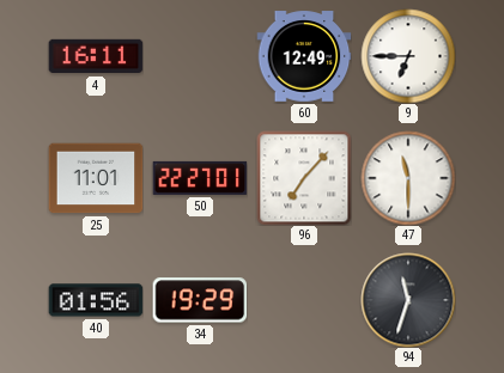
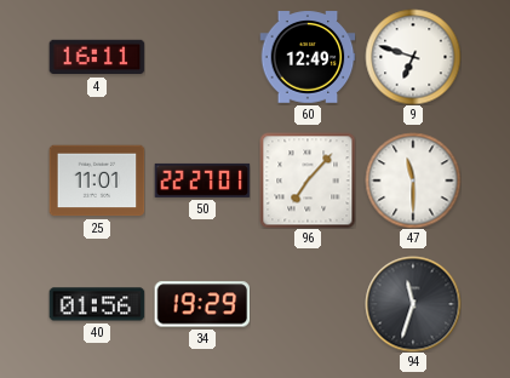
9: 6:45 -> 6:48 (413, 57)
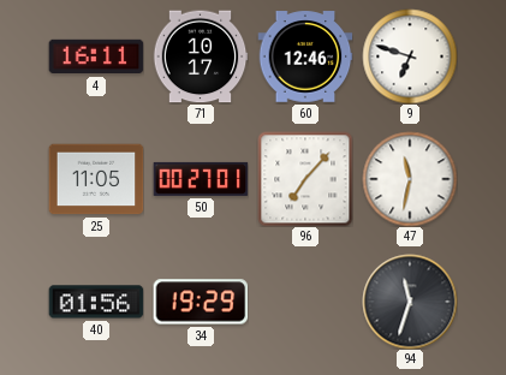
71: none -> 10:17 (201, 56)
60: 12:49 -> 12:46 (305, 56)
25: 11:01 -> 11:05 (96, 179)
50: 22:27 -> 00:27 (201, 179)
47: 11:30 -> 11:32 (410, 179)
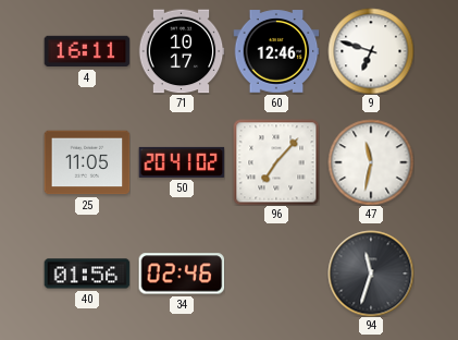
50: 00:27 -> 20:41 (182, 162)
34: 19:29 -> 02:46 (182, 274)
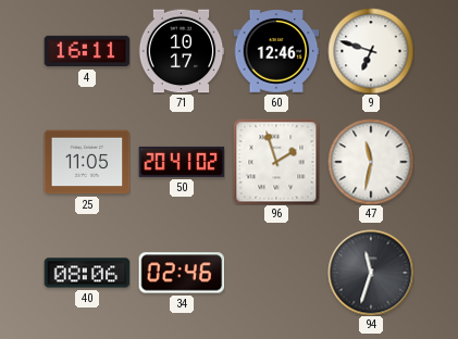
96: 7:07 -> 1:57 (276, 162)
40: 01:56 -> 08:06 (87, 273)
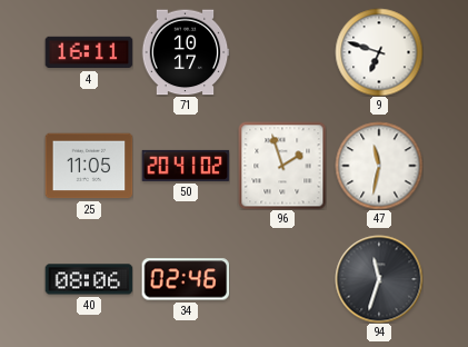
60: 12:46 -> none (276, 51)
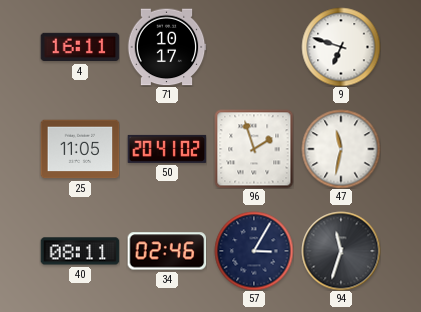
40: 08:06 -> 08:11 (80, 251)
57: none -> 3:05 (254, 251)
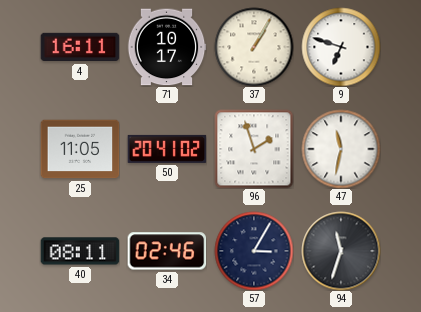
37: none -> 1:05 (254, 47)
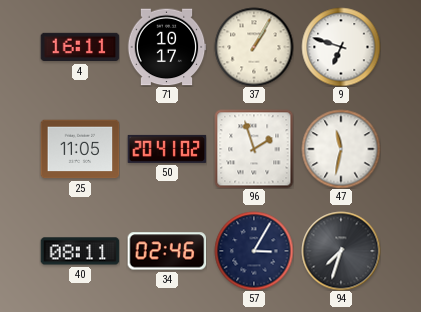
94: 11:33 -> 7:33 (341, 251)
